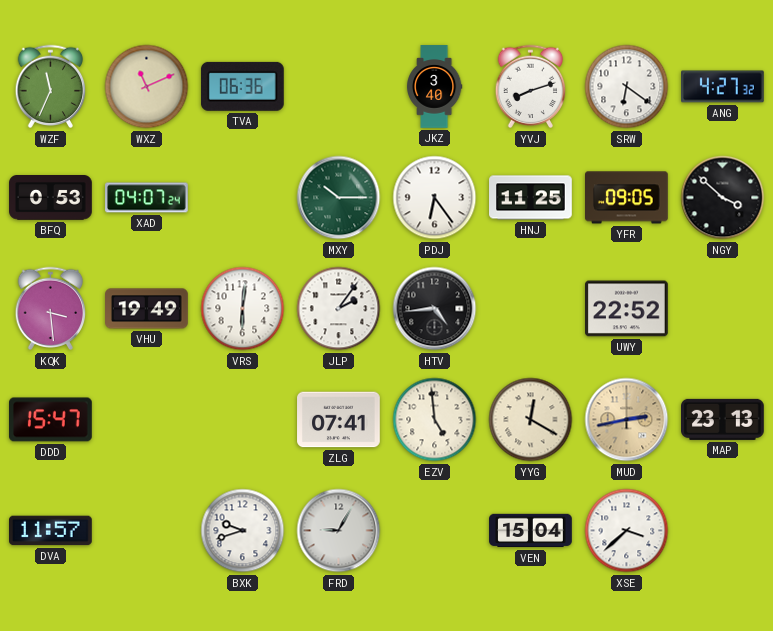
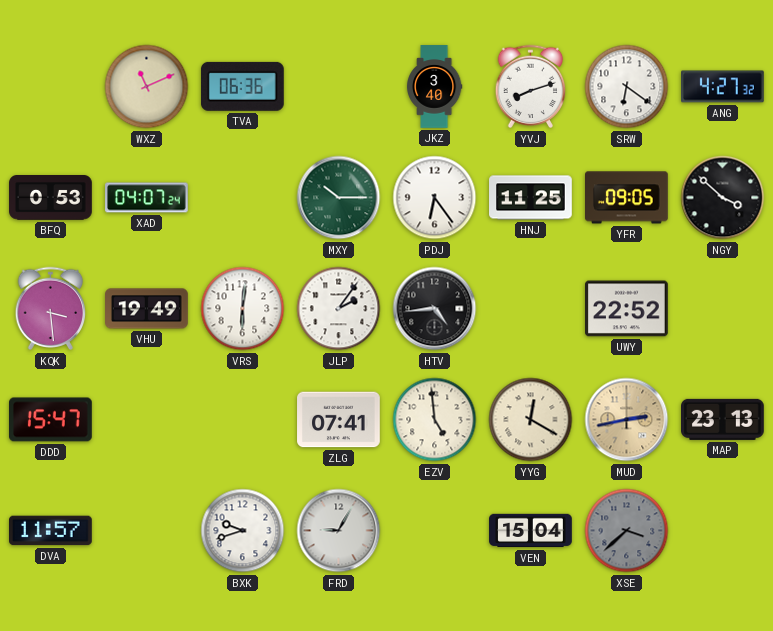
WZF: 11:34 -> none (51, 87)
XSE dial: white -> grey (627, 531)
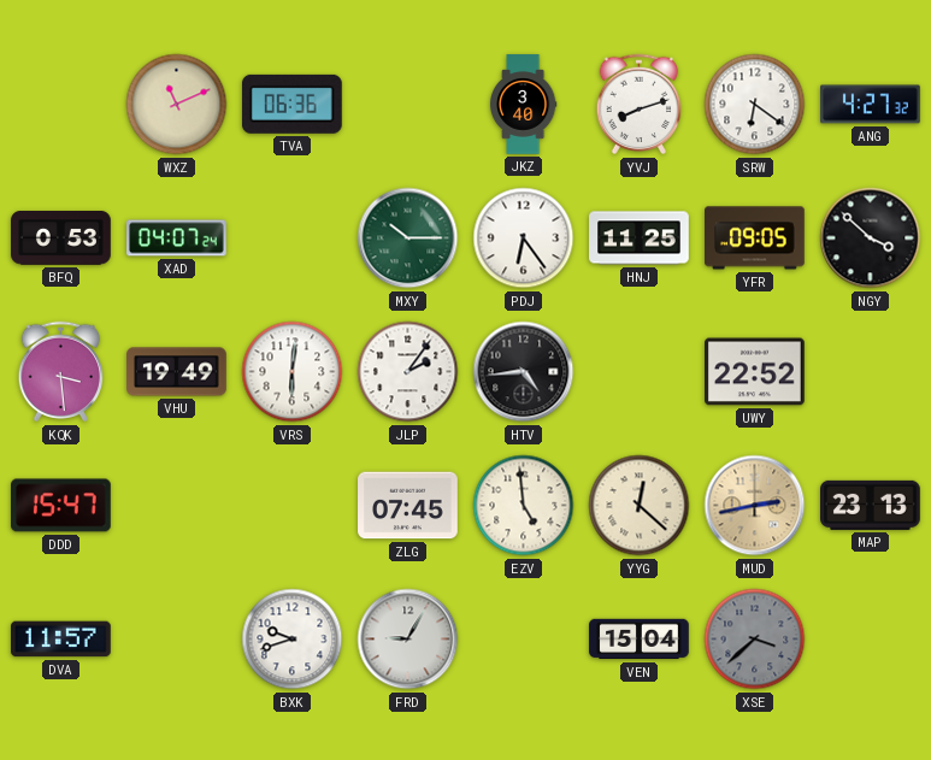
ZLG: 07:41 -> 07:45 (408, 506)
YYG: 12:20 -> 12:22 (640, 506)
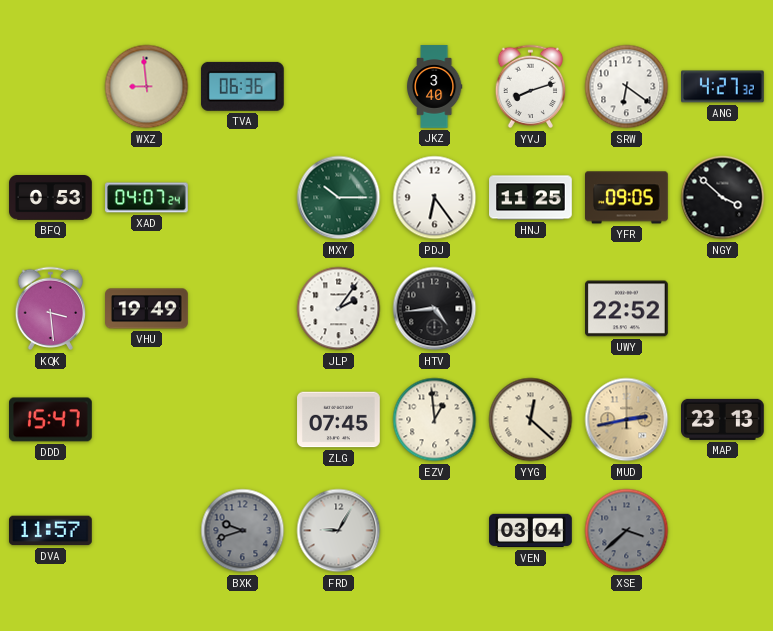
WXZ: 11:11 -> 8:59 (147, 87)
VRS: 6:01 -> none (293, 372)
EZV: 4:59 -> 12:59 (435, 420)
BXK dial: white -> grey (243, 531)
VEN: 15:04 -> 03:04 (531, 531)
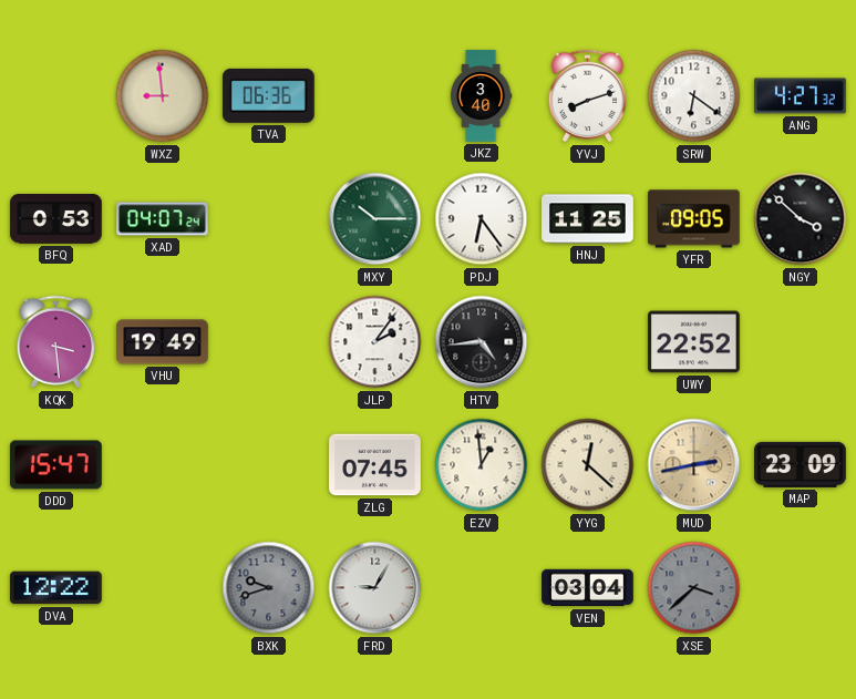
MAP: 23:13 -> 23:09 (801, 464)
DVA: 11:57 -> 12:22 (56, 588)
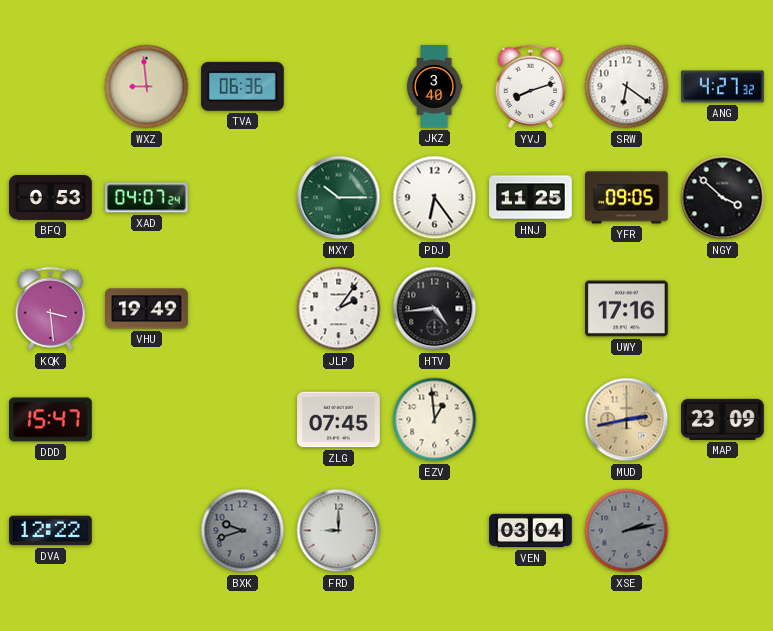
UWY: 22:52 -> 17:16 (627, 309)
YYG: 12:22 -> none (588, 465)
FRD: 9:05 -> 9:00 (339, 531)
XSE: 3:38 -> 2:13 (627, 531)
